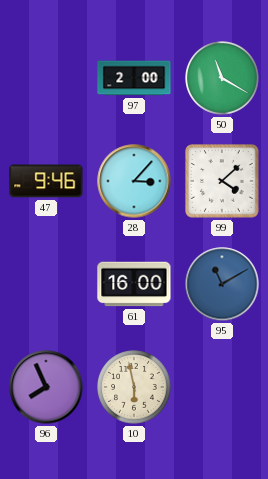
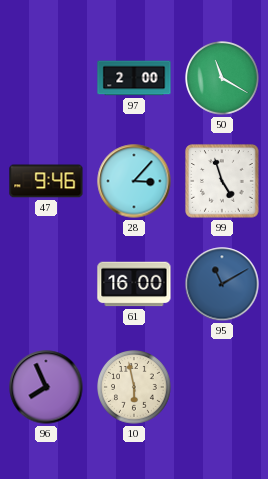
99: 4:08 -> 4:57 (222, 181)
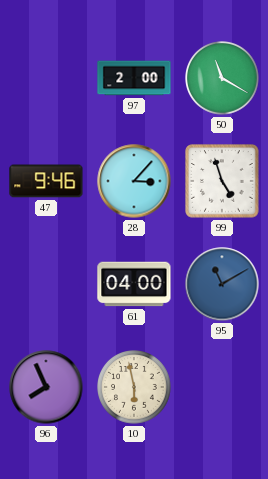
61: 16:00 -> 04:00 (134, 284)
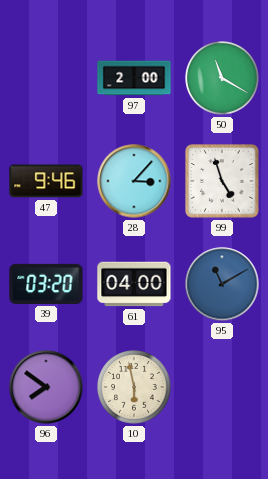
39: none -> 03:20 (46, 284)
96: 7:56 -> 7:51 (46, 387)
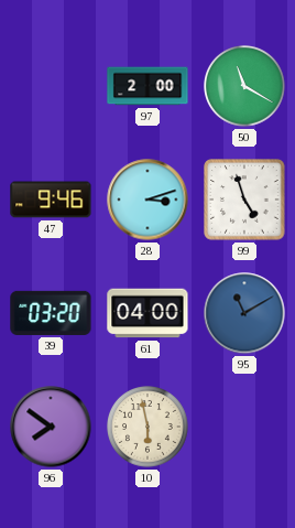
28: 3:07 -> 3:12 (147, 200)
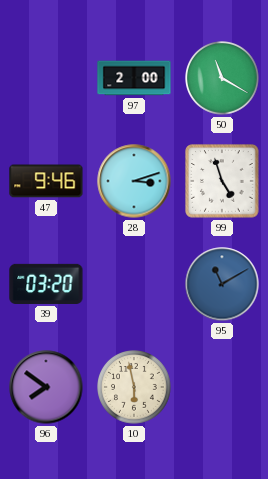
61: 04:00 -> none (147, 313)
